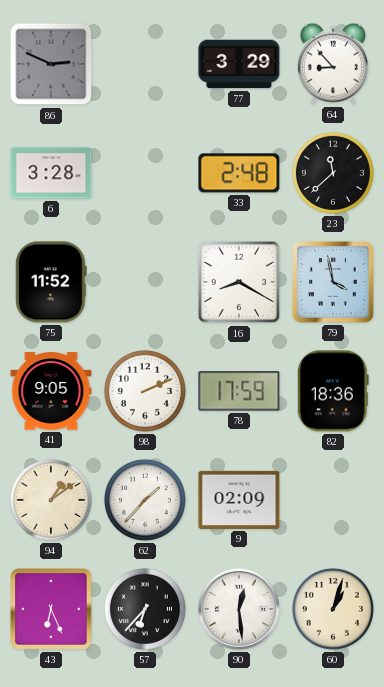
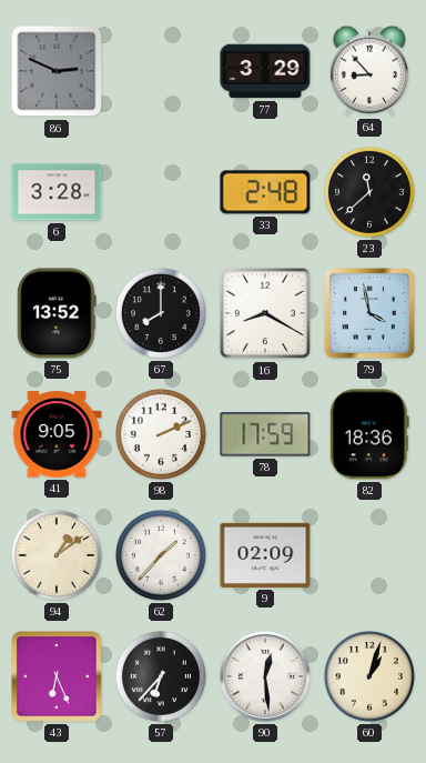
75: 11:52 -> 13:52 (57, 313)
67: none -> 8:00 (161, 313)
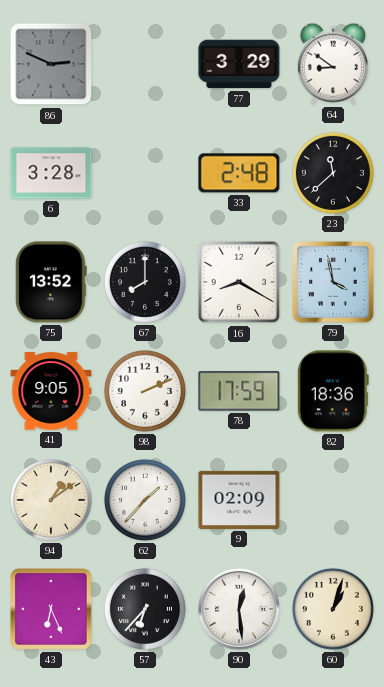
64: 8:53 -> 8:51 (333, 64)
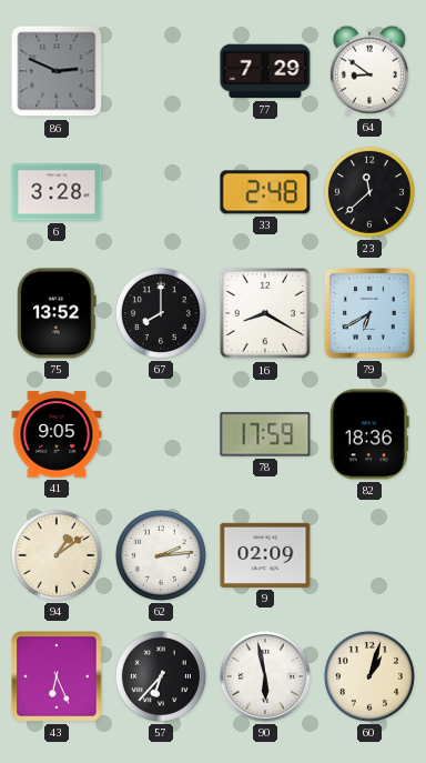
77: 3:29 -> 7:29 (265, 71)
79: 3:58 -> 6:40 (369, 313)
98: 2:11 -> none (145, 391)
62: 1:37 -> 2:14 (161, 555)
90: 12:29 -> 5:58 (266, 677)
